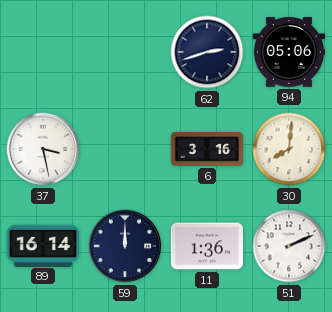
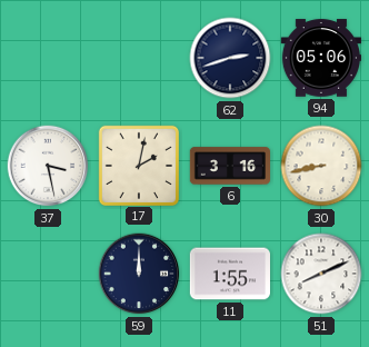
17: none -> 2:02 (138, 165)
30: 8:01 -> 8:43 (321, 166)
89: 16:14 -> none (42, 245)
11: 1:36 -> 1:55 (229, 274)
51: 2:11 -> 8:11 (321, 274)
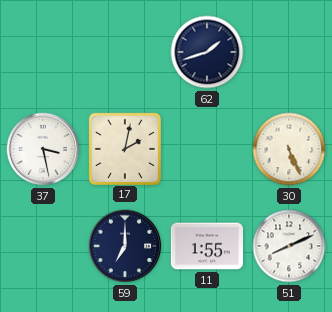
62: 2:42 -> 1:42 (207, 52)
94: 05:06 -> none (321, 58)
6: 3:16 -> none (230, 166)
30: 8:43 -> 5:26 (289, 149)
59: 12:00 -> 7:00 (125, 246)
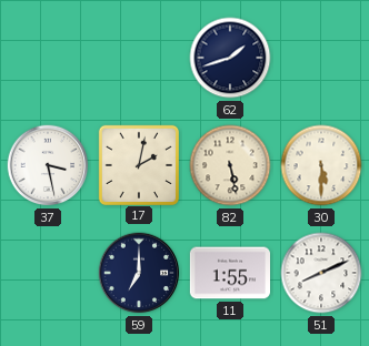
82: none -> 5:28 (230, 165)
30: 5:26 -> 5:30 (321, 165)
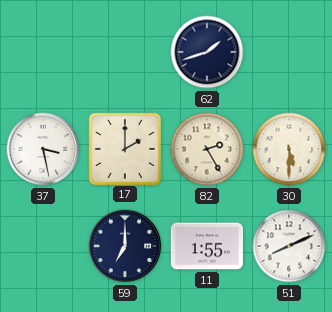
17: 2:02 -> 2:00 (124, 148)
82: 5:28 -> 2:25 (207, 149)
